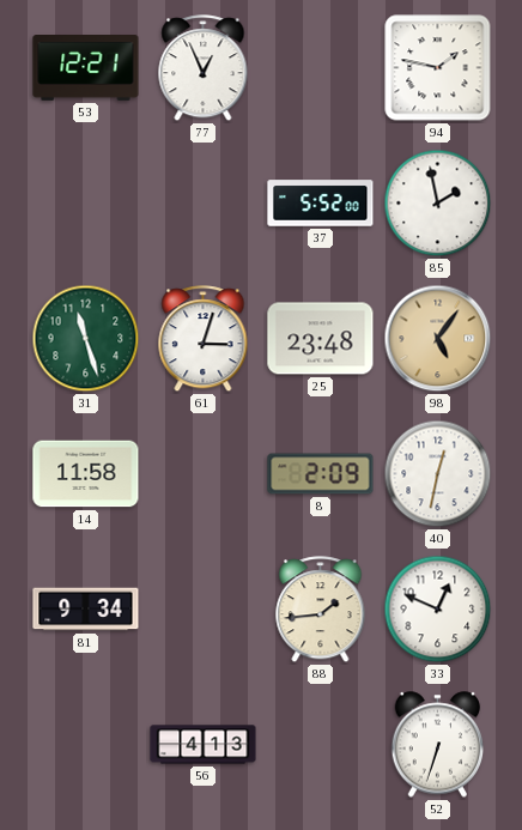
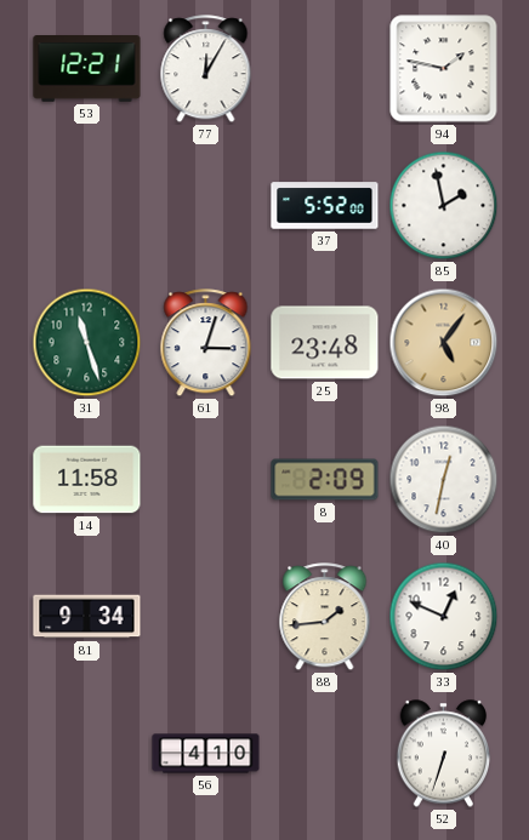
77: 12:56 -> 12:05 (206, 69)
56: 4:13 -> 4:10 (206, 754)
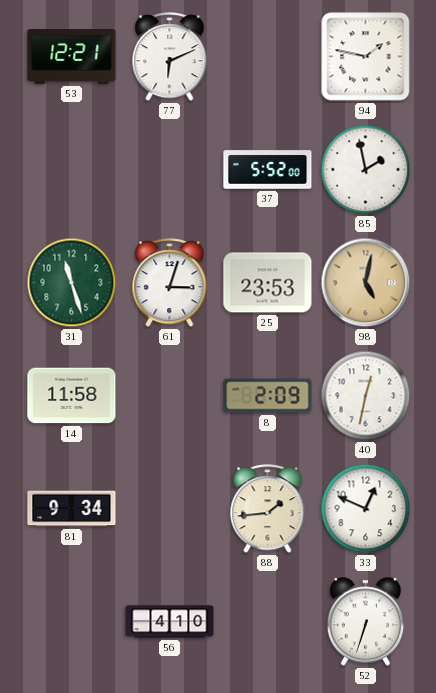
77: 12:05 -> 6:11 (170, 57)
25: 23:48 -> 23:53 (268, 283)
98: 5:06 -> 5:02 (366, 283)
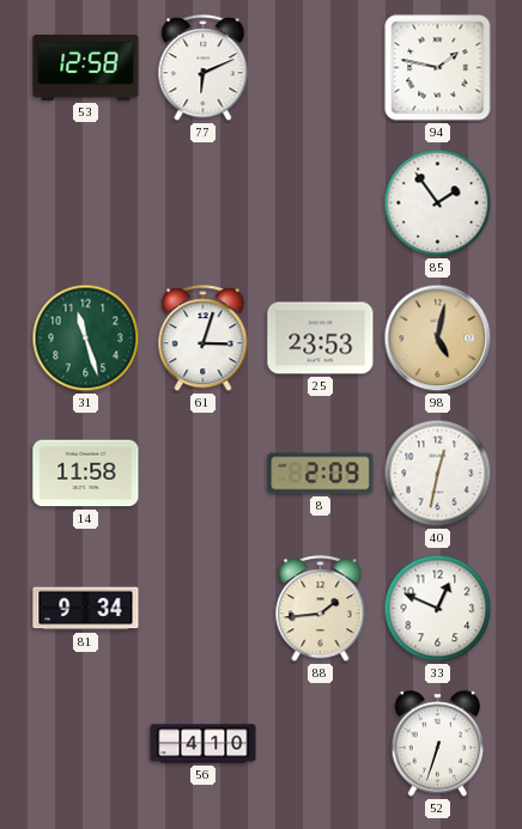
53: 12:21 -> 12:58 (86, 68)
37: 5:52 -> none (268, 170)
85: 1:58 -> 1:54 (438, 203)
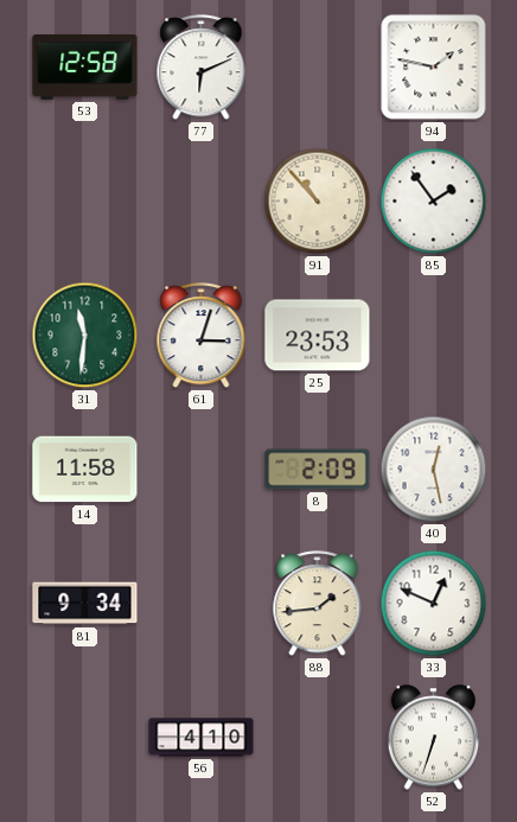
91: none -> 10:53 (318, 202)
31: 11:27 -> 11:31 (85, 336)
98: 5:02 -> none (438, 339)
40: 12:32 -> 12:28 (434, 470)
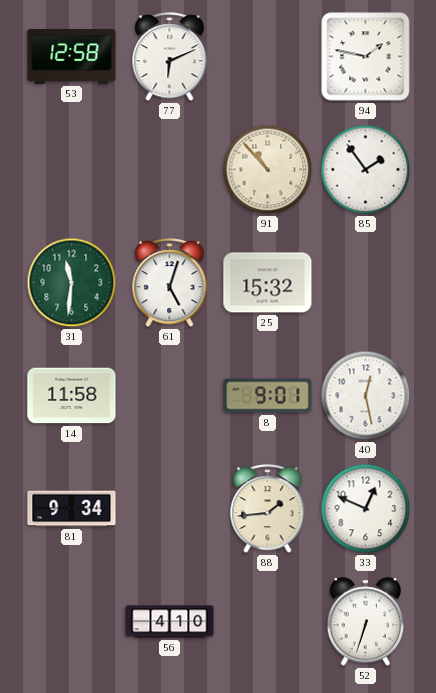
61: 3:03 -> 5:03 (170, 283)
25: 23:53 -> 15:32 (268, 283)
8: 2:09 -> 9:01 (268, 396)
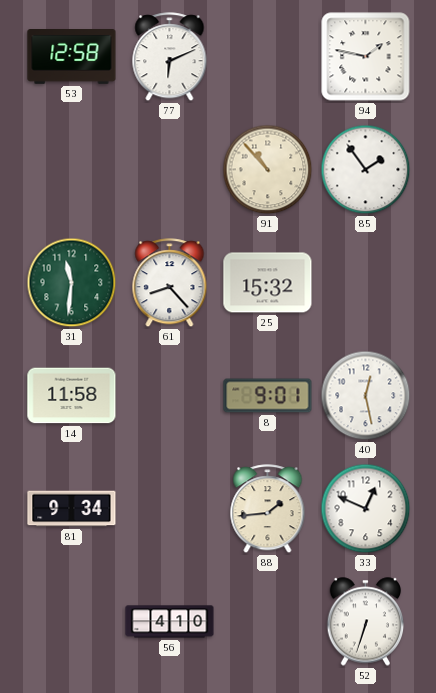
61: 5:03 -> 8:23 (170, 283)
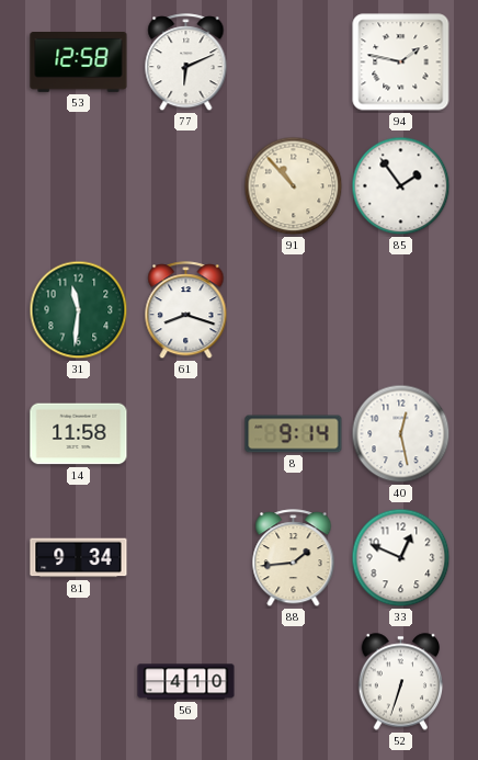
61: 8:23 -> 8:18 (186, 310)
25: 15:32 -> none (268, 283)
8: 9:01 -> 9:14 (294, 434)
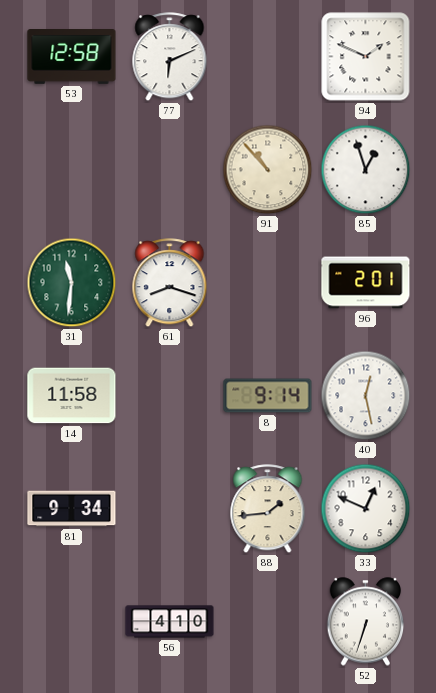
94: 1:47 -> 1:49 (366, 57)
85: 1:54 -> 12:57 (366, 170)
96: none -> 2:01 (366, 283)
